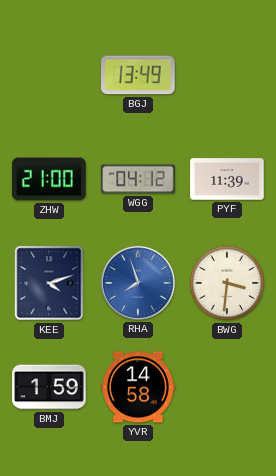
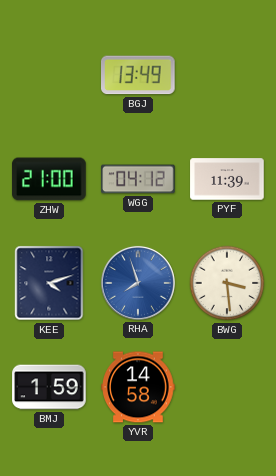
BWG: 3:31 -> 3:29 (227, 283)
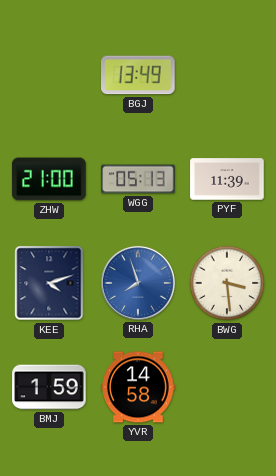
WGG: 04:12 -> 05:13 (138, 179)
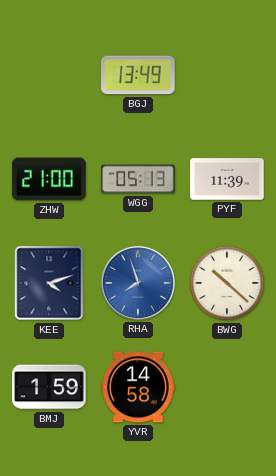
BWG: 3:29 -> 10:22 (227, 283)
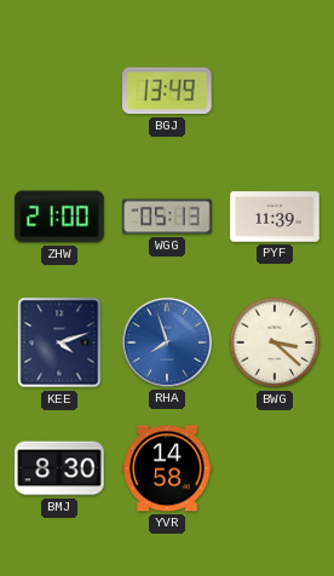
BWG: 10:22 -> 3:22 (275, 342)
BMJ: 1:59 -> 8:30 (59, 468)
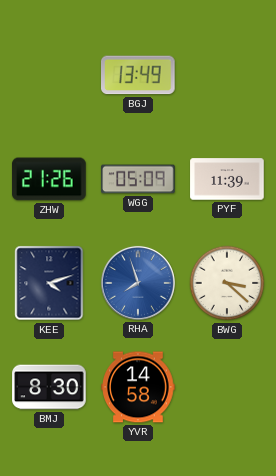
ZHW: 21:00 -> 21:26 (49, 179)
WGG: 05:13 -> 05:09 (138, 179)
